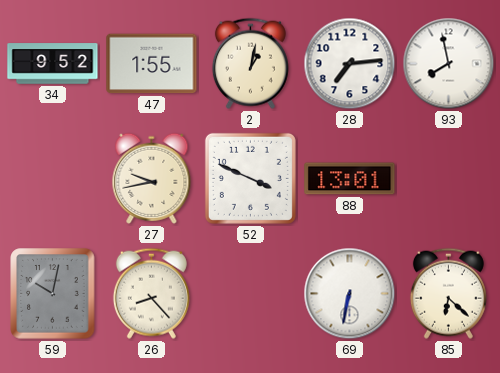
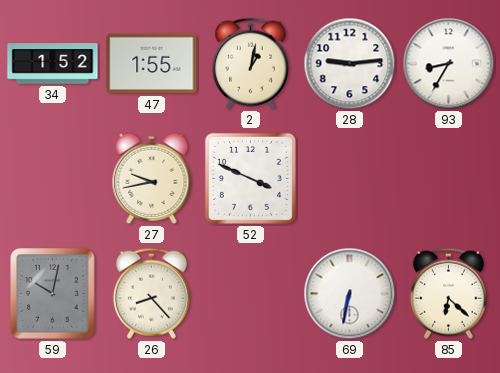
34: 9:52 -> 1:52 (53, 64)
28: 7:14 -> 9:14 (350, 64)
93: 7:58 -> 8:35 (449, 64)
88: 13:01 -> none (350, 179)
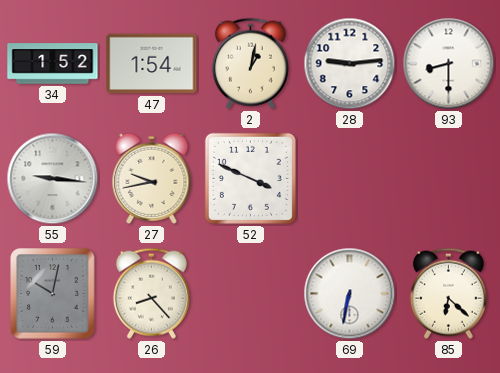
47: 1:55 -> 1:54 (152, 64)
93: 8:35 -> 8:30 (449, 64)
55: none -> 9:16 (53, 179)
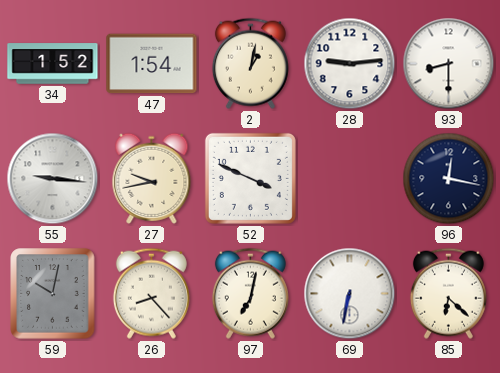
96: none -> 12:17 (449, 179)
97: none -> 7:02 (250, 293)
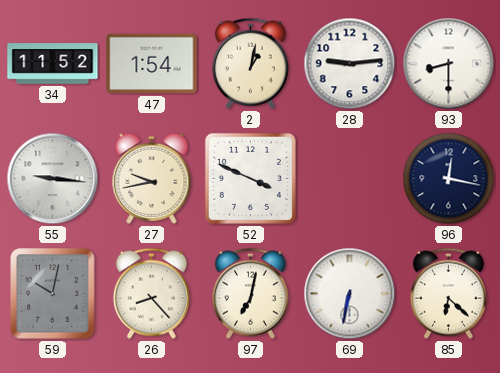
34: 1:52 -> 11:52 (53, 64)
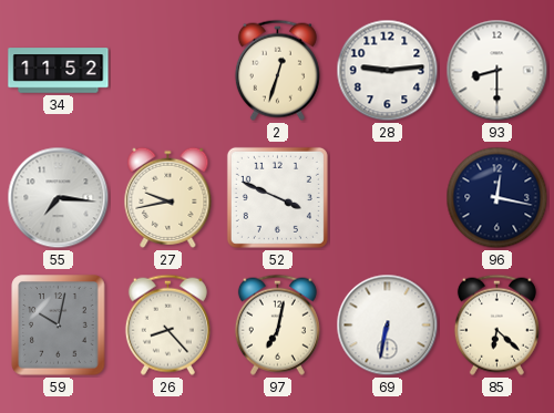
47: 1:54 -> none (152, 64)
2: 1:02 -> 12:33 (277, 70)
55: 9:16 -> 7:16 (59, 198)
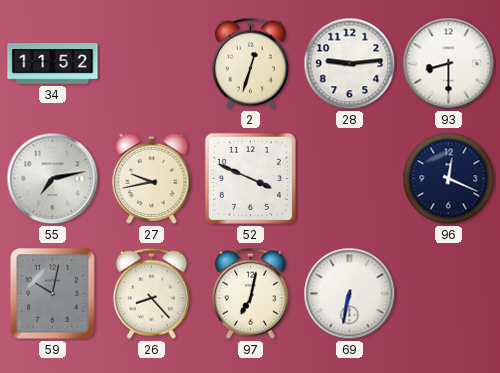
55: 7:16 -> 7:13 (53, 179)
96: 12:17 -> 12:19 (449, 179)
85: 6:22 -> none (496, 324)
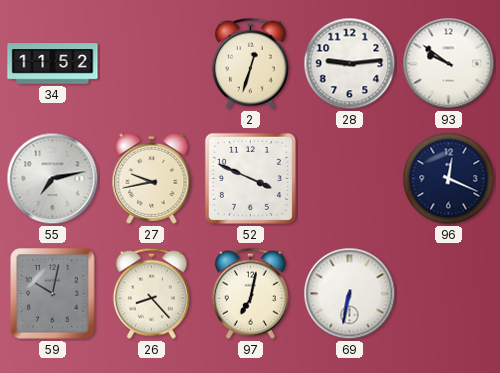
93: 8:30 -> 9:51 (449, 64)
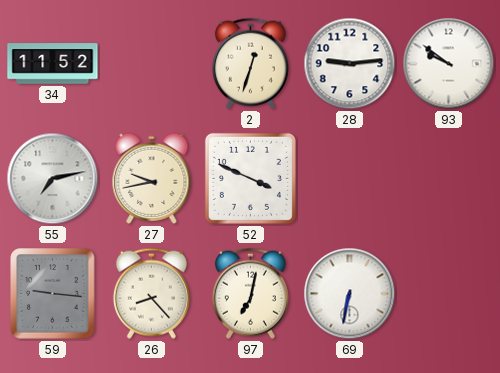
96: 12:19 -> none (449, 179)
59: 10:02 -> 9:16 (53, 294)
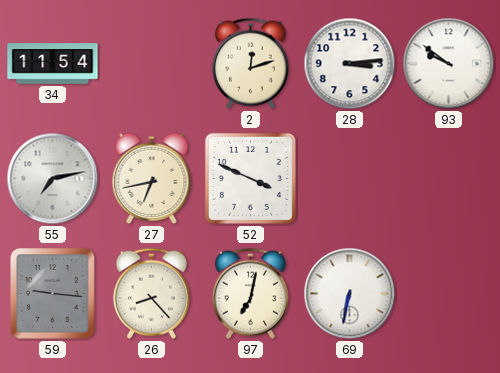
34: 11:52 -> 11:54 (53, 64)
2: 12:33 -> 12:12 (250, 63)
28: 9:14 -> 3:14 (350, 64)
27: 9:43 -> 6:43 (152, 178)
